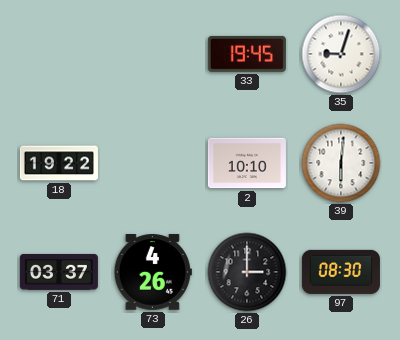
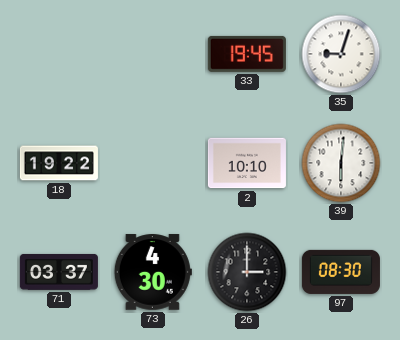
73: 4:26 -> 4:30 (153, 272)
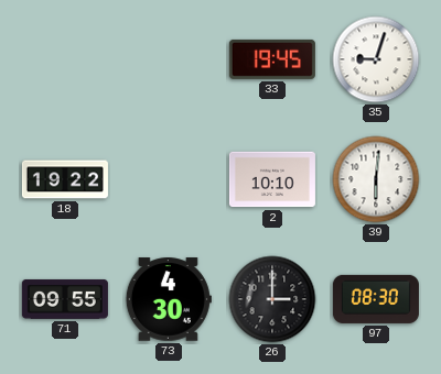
71: 03:37 -> 09:55 (65, 299)
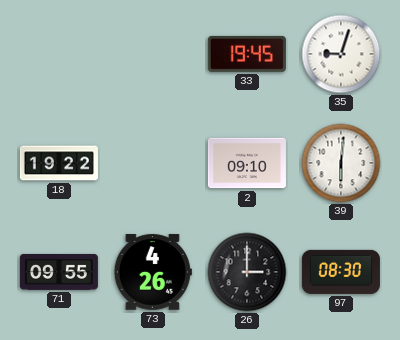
2: 10:10 -> 09:10 (247, 163)
73: 4:30 -> 4:26 (153, 272)
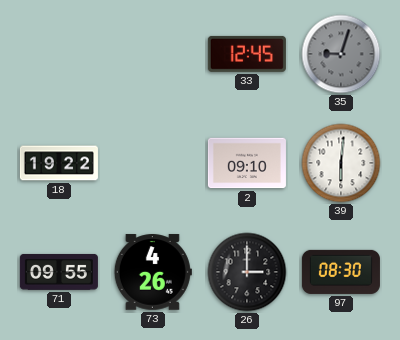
33: 19:45 -> 12:45 (247, 54)
35 dial: white -> grey (341, 54)
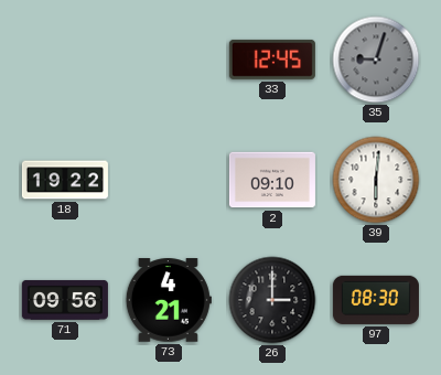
71: 09:55 -> 09:56 (65, 300)
73: 4:26 -> 4:21 (169, 300)
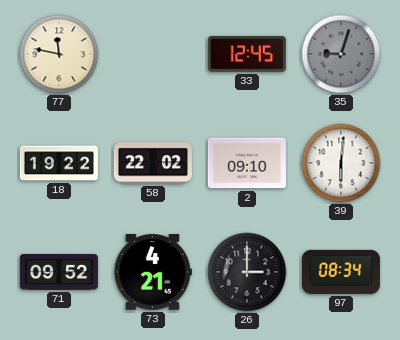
77: none -> 11:47 (59, 54)
58: none -> 22:02 (153, 163)
71: 09:56 -> 09:52 (59, 272)
97: 08:30 -> 08:34 (341, 272)
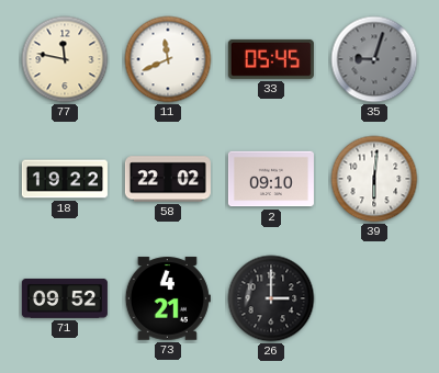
11: none -> 11:41 (168, 59)
33: 12:45 -> 05:45 (271, 59)
97: 08:34 -> none (341, 272)
